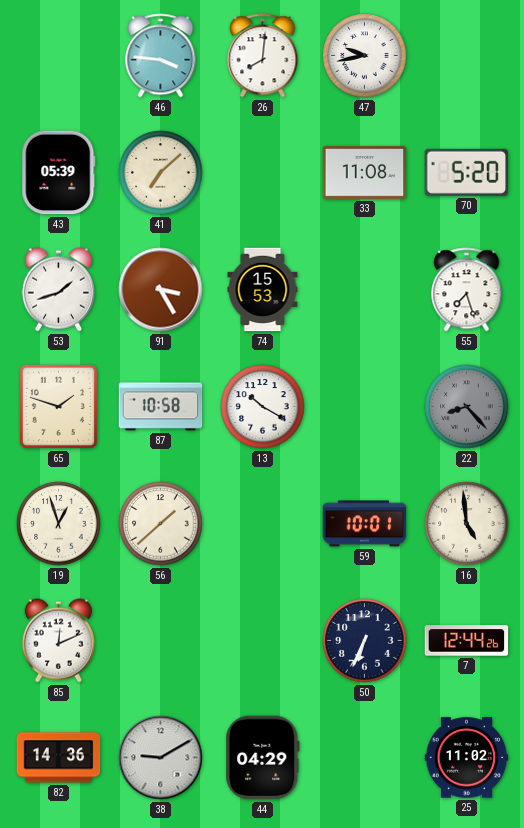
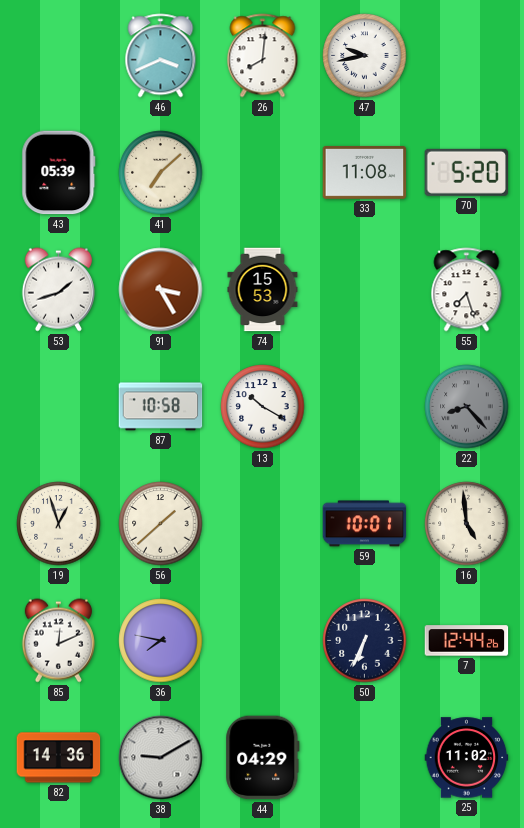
46: 3:46 -> 3:41 (161, 56)
65: 1:48 -> none (58, 406)
36: none -> 7:47 (161, 641)
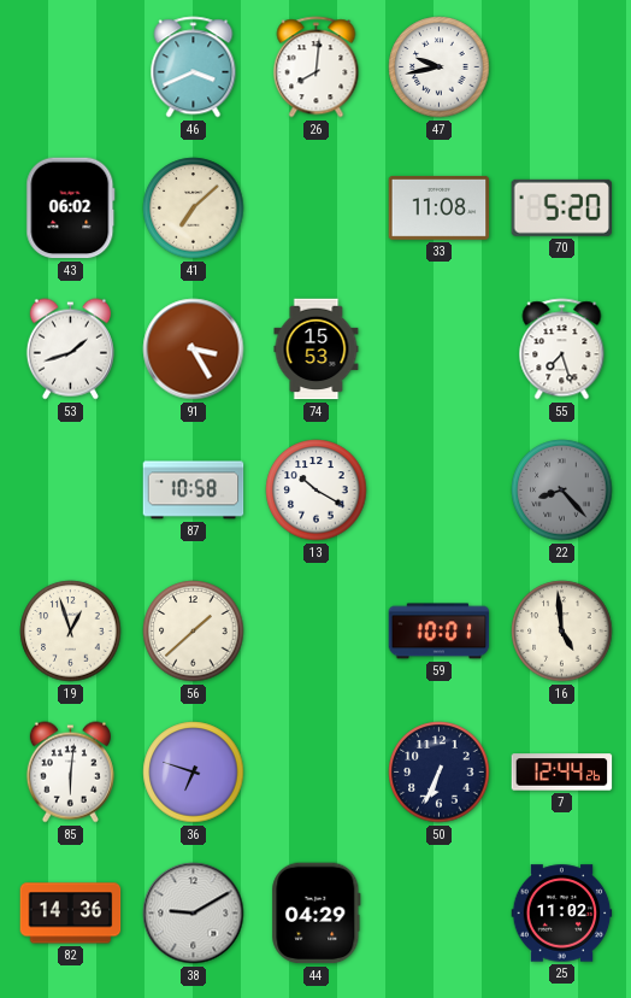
43: 05:39 -> 06:02 (71, 209)
85: 12:11 -> 6:01 (70, 773)
36: 7:47 -> 6:48 (194, 773)
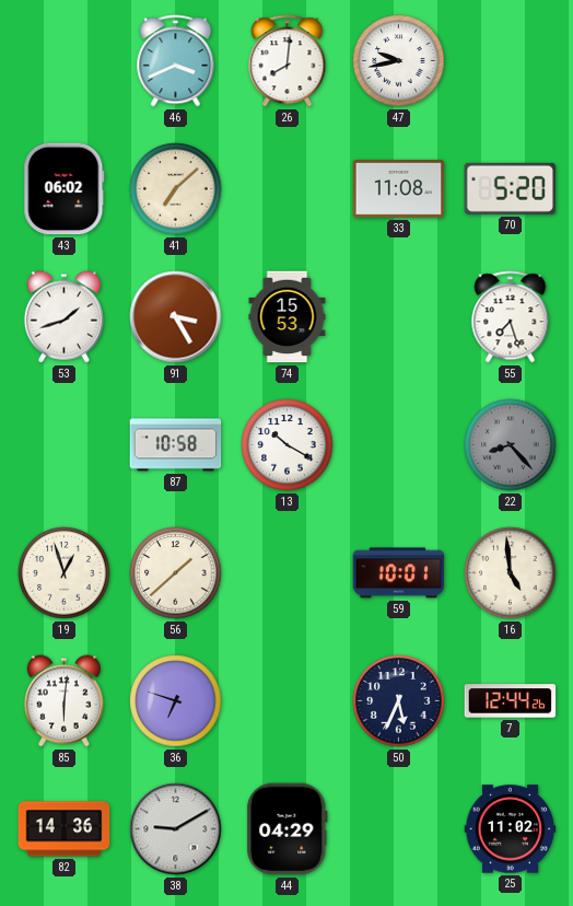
50: 6:34 -> 5:34 (399, 701)
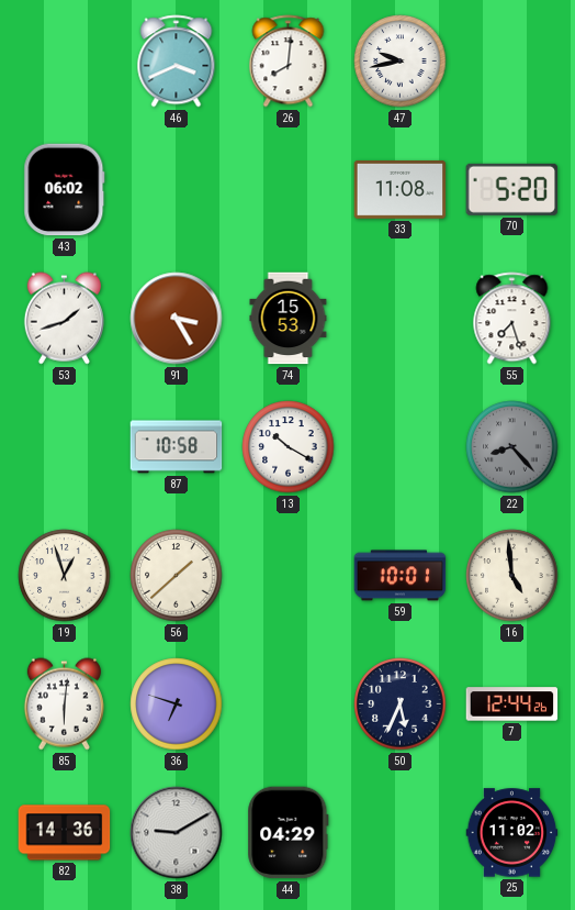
41: 7:08 -> none (176, 189)
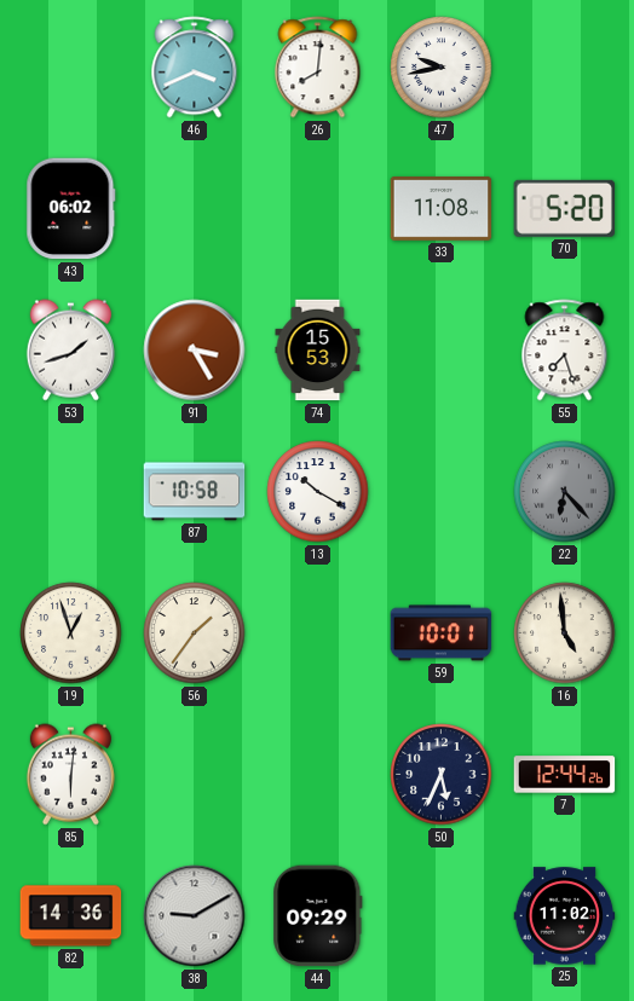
22: 8:23 -> 6:23 (565, 492)
56: 1:38 -> 1:36 (195, 633)
36: 6:48 -> none (177, 704)
44: 04:29 -> 09:29 (318, 916)
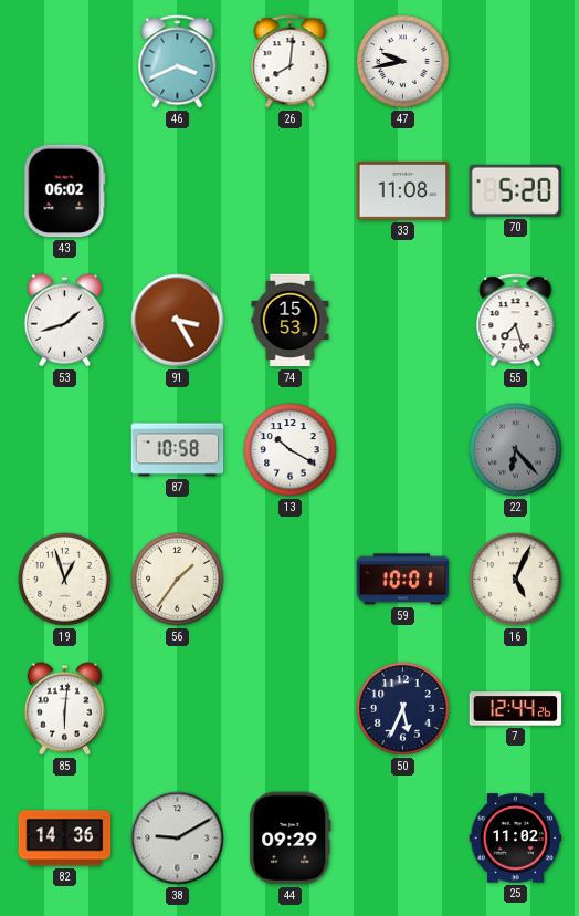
16: 4:59 -> 5:04 (516, 580)
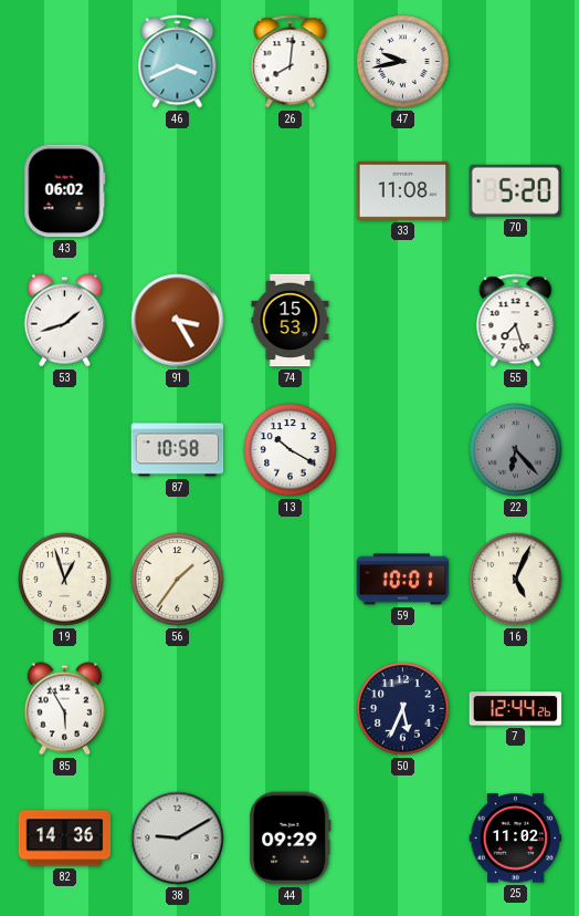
85: 6:01 -> 5:55 (64, 709)
